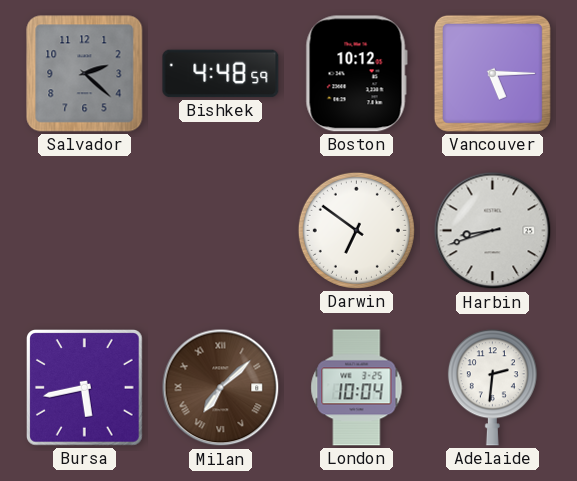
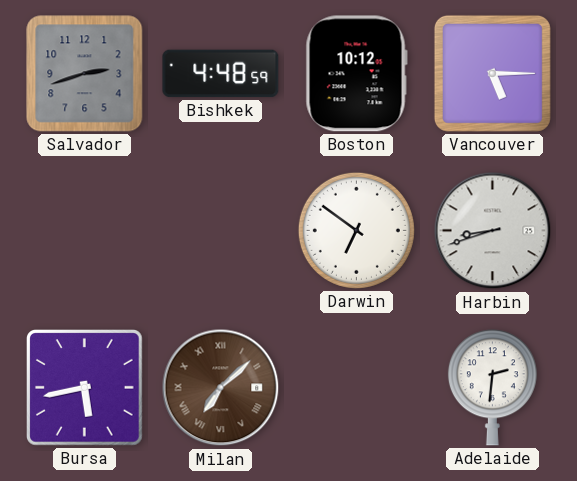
Salvador: 2:22 -> 2:42 (85, 74)
London: 10:04 -> none (357, 388)
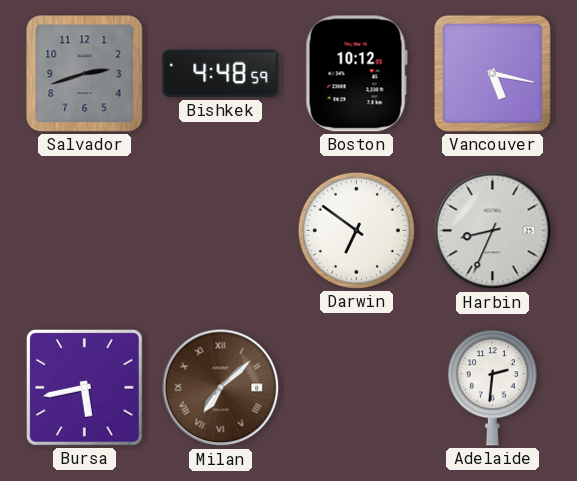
Vancouver: 5:15 -> 5:17 (492, 73)
Harbin: 8:42 -> 8:34 (493, 231)
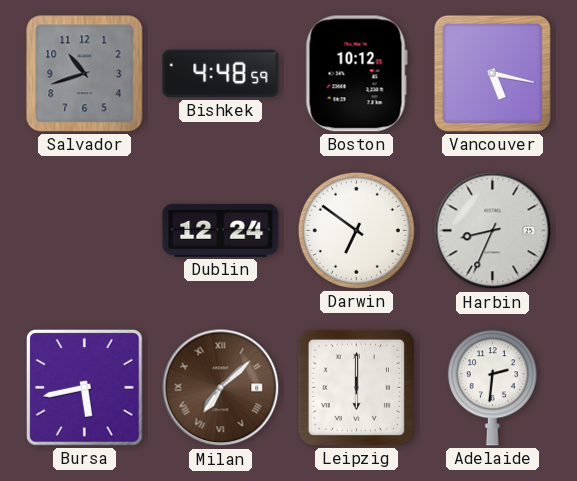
Salvador: 2:42 -> 10:42 (85, 74)
Dublin: none -> 12:24 (221, 230)
Leipzig: none -> 6:00 (356, 387)
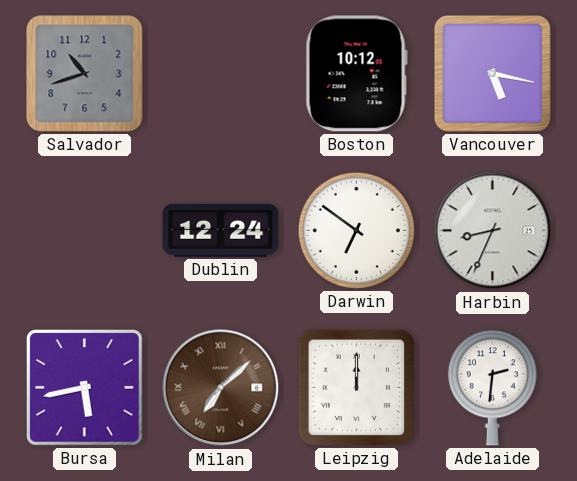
Bishkek: 4:48 -> none (221, 74)
Leipzig: 6:00 -> 12:00 (356, 387)
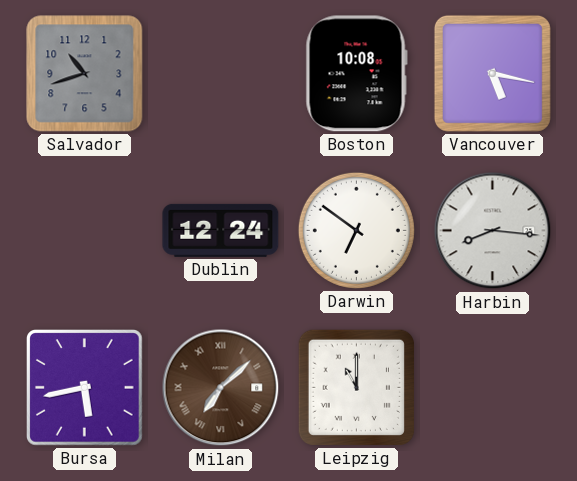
Boston: 10:12 -> 10:08 (356, 74)
Harbin: 8:34 -> 8:16 (493, 231)
Leipzig: 12:00 -> 11:00 (356, 387)
Adelaide: 2:31 -> none (492, 388)
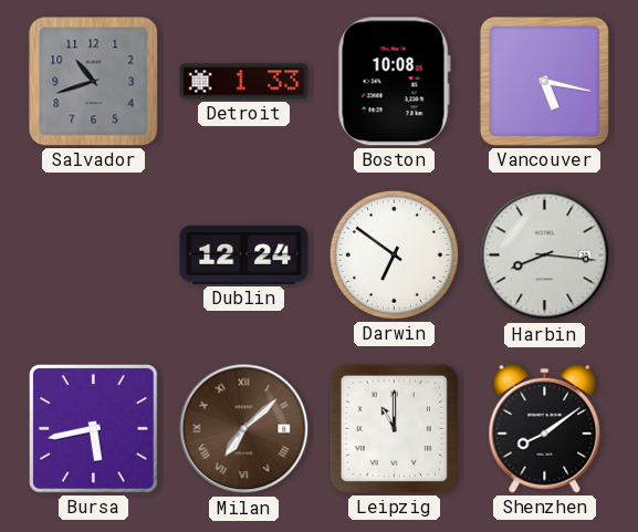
Detroit: none -> 1:33 (244, 82)
Shenzhen: none -> 8:09 (545, 428)
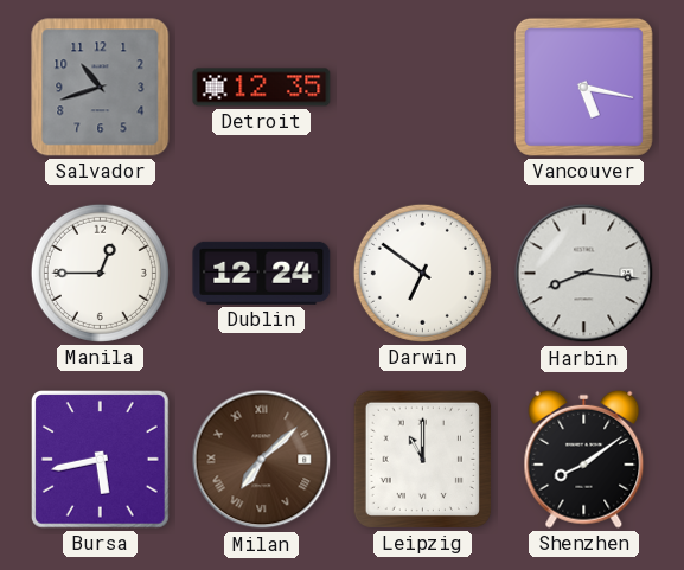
Detroit: 1:33 -> 12:35 (262, 88)
Boston: 10:08 -> none (394, 82)
Manila: none -> 12:45 (100, 273)
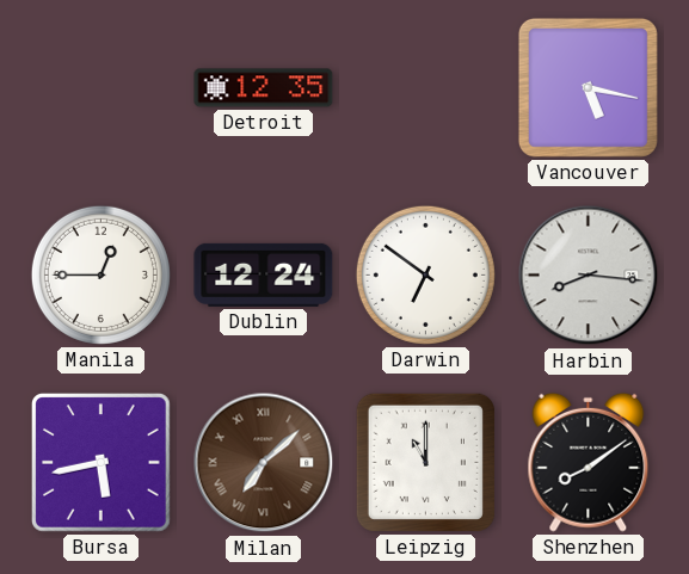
Salvador: 10:42 -> none (101, 88)
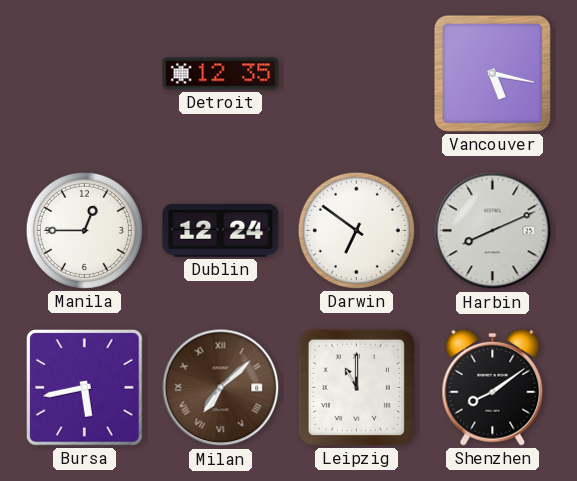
Harbin: 8:16 -> 8:11 (493, 231)
